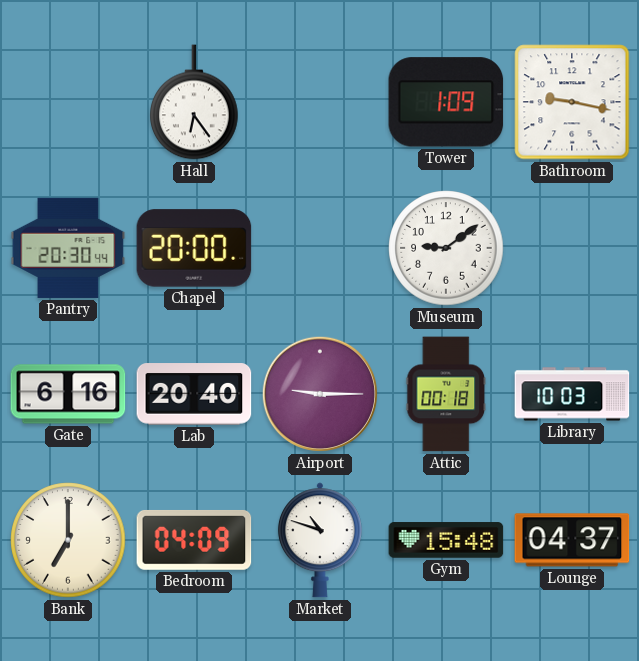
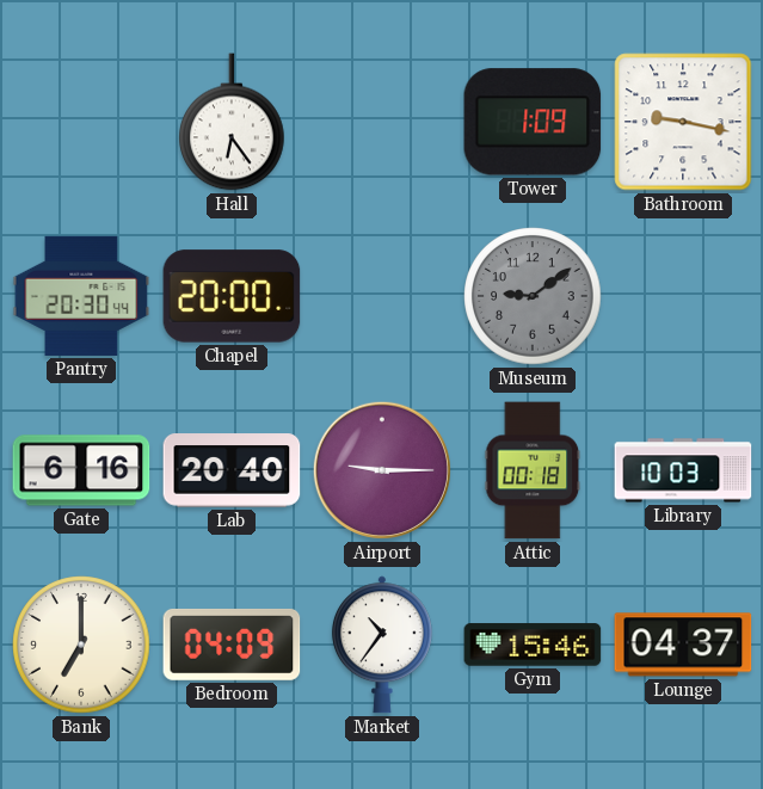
Museum dial: white -> grey (533, 296)
Market: 10:48 -> 10:36 (382, 645)
Gym: 15:48 -> 15:46 (533, 645)
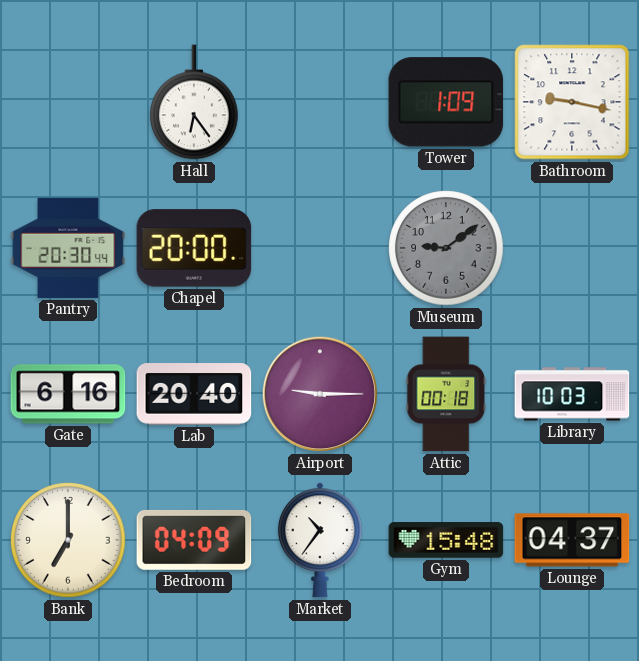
Gym: 15:46 -> 15:48 (446, 540)
